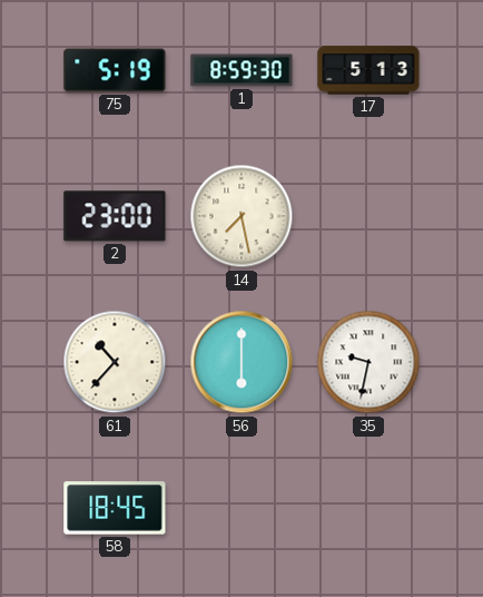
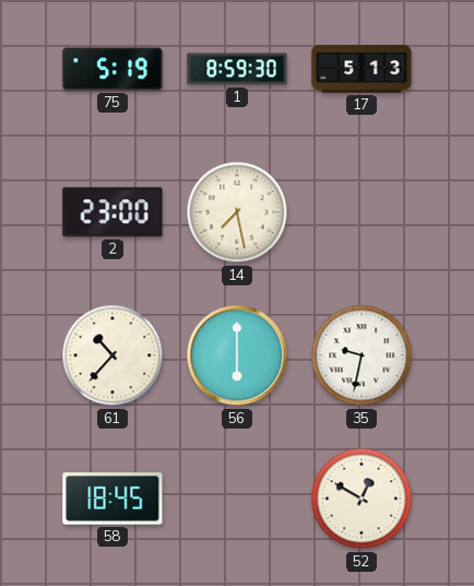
52: none -> 12:50 (362, 499)
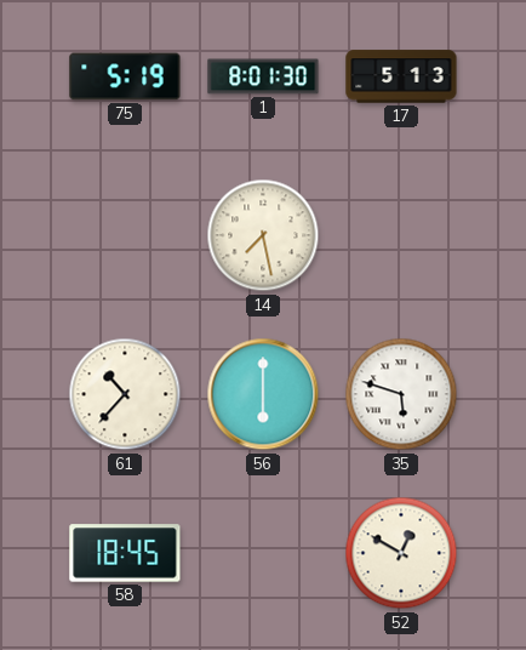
1: 8:59 -> 8:01 (263, 76)
2: 23:00 -> none (112, 212)
35: 9:32 -> 5:48 (401, 394)
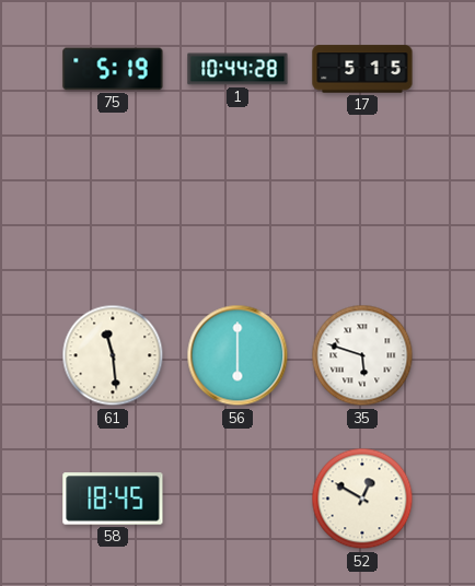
1: 8:01 -> 10:44 (237, 69)
17: 5:13 -> 5:15 (362, 69)
14: 7:28 -> none (263, 235)
61: 10:37 -> 11:29 (113, 355)
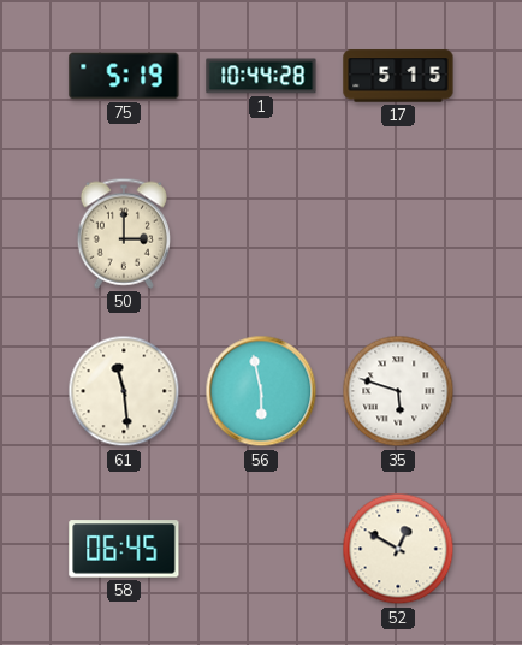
50: none -> 3:00 (124, 233)
56: 6:00 -> 5:58 (261, 391)
58: 18:45 -> 06:45 (124, 549)
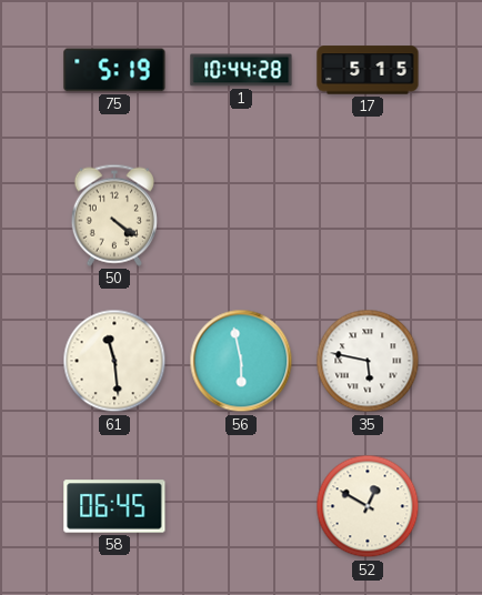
50: 3:00 -> 4:21 (114, 215)
35: 5:48 -> 5:47 (368, 361)
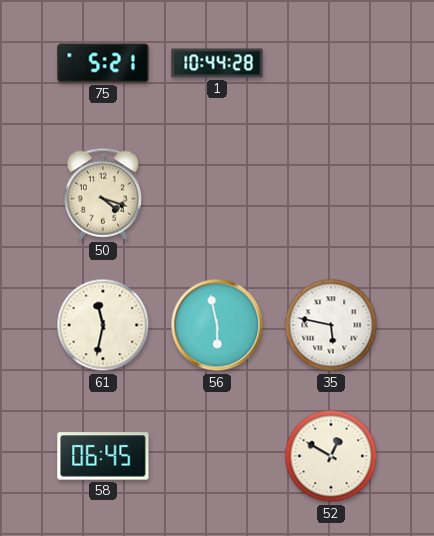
75: 5:19 -> 5:21 (103, 63)
17: 5:15 -> none (368, 70)
50: 4:21 -> 4:18 (103, 194)
61: 11:29 -> 11:32 (103, 325)
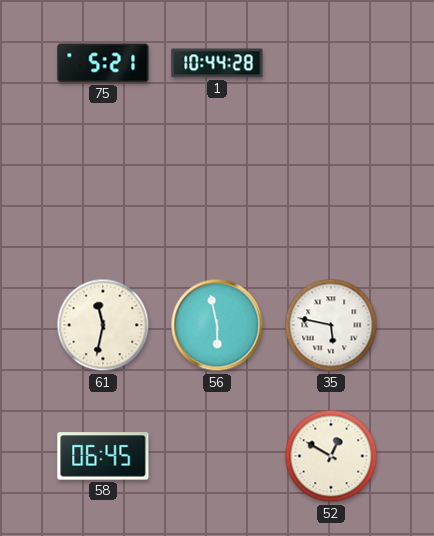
50: 4:18 -> none (103, 194)
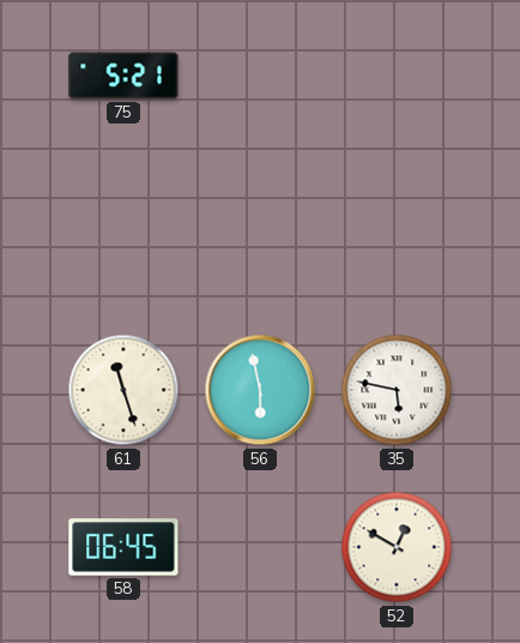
1: 10:44 -> none (217, 63)
61: 11:32 -> 11:27 (123, 390)
